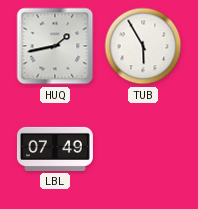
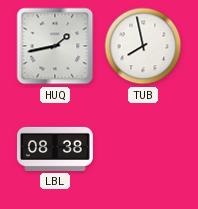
TUB: 5:55 -> 7:58 (143, 46)
LBL: 07:49 -> 08:38 (55, 149)
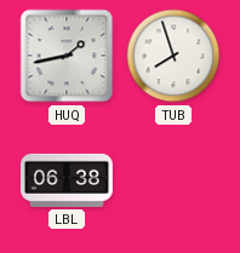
TUB: 7:58 -> 7:57 (173, 56)
LBL: 08:38 -> 06:38 (67, 180)
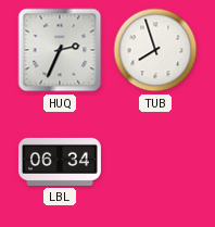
HUQ: 1:43 -> 2:34 (60, 50)
LBL: 06:38 -> 06:34 (60, 162)
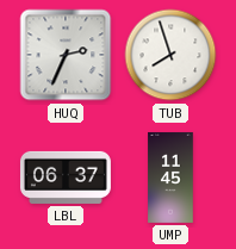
LBL: 06:34 -> 06:37 (66, 178)
UMP: none -> 11:45 (170, 178)
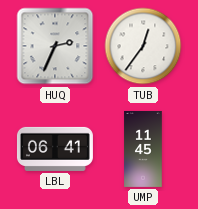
TUB: 7:57 -> 12:36 (143, 46)
LBL: 06:37 -> 06:41 (55, 149)
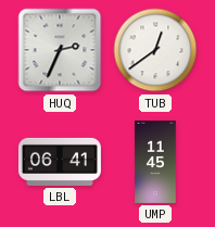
TUB: 12:36 -> 12:39 (155, 50)
